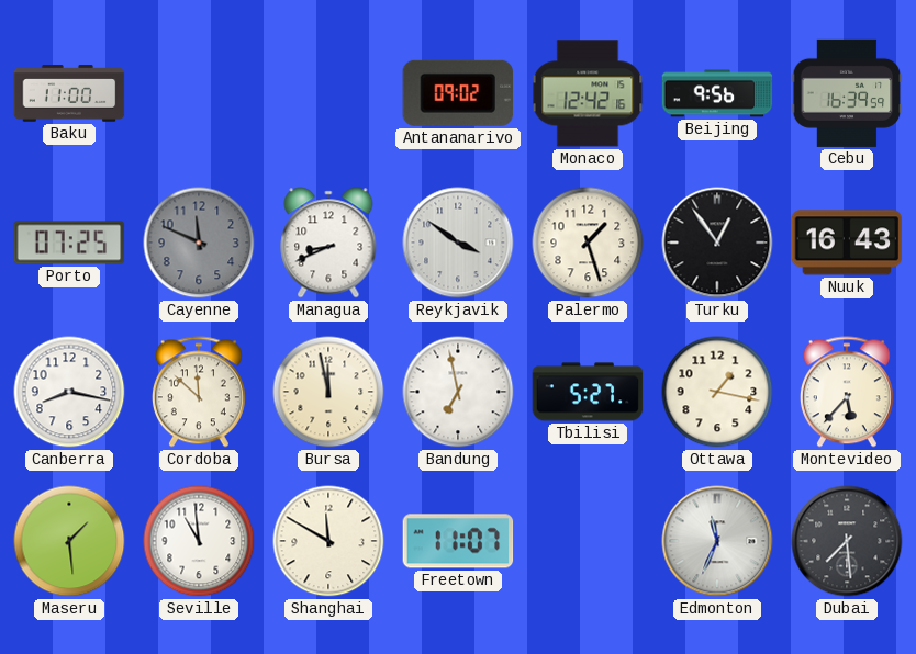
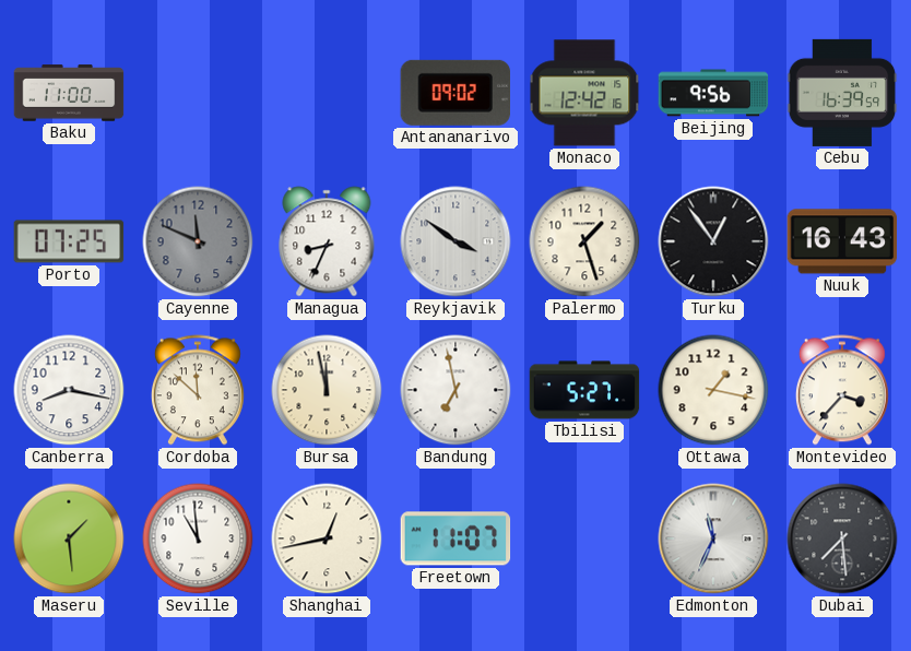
Managua: 8:41 -> 8:34 (327, 241)
Montevideo: 5:37 -> 3:37 (842, 390)
Shanghai: 11:50 -> 12:43 (327, 538)
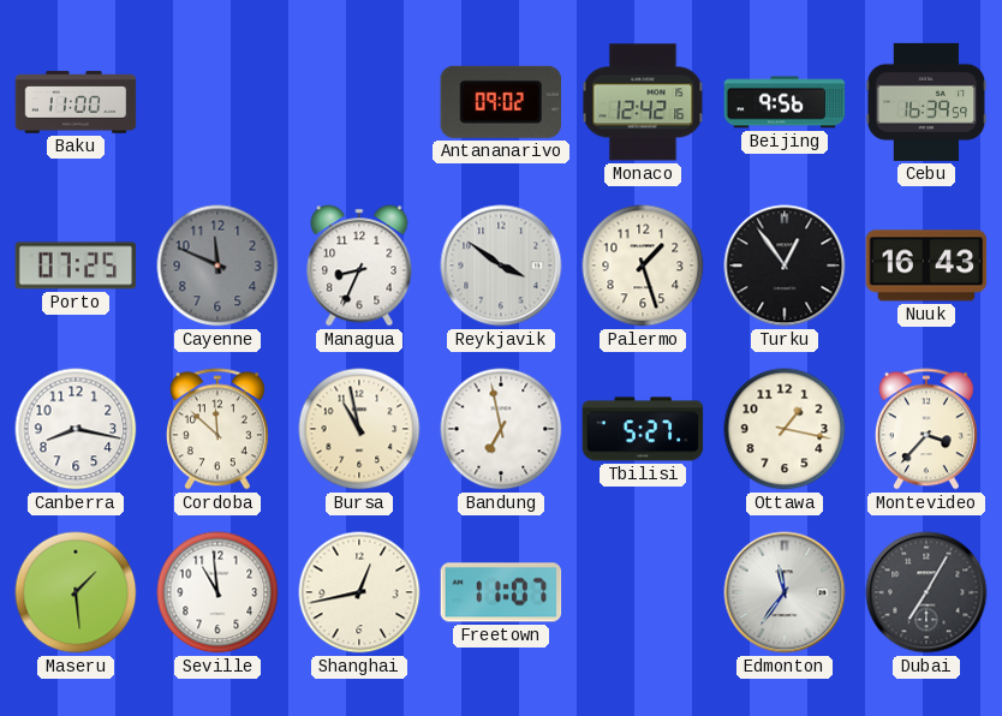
Bursa: 11:58 -> 10:58 (359, 429)
Edmonton: 11:34 -> 11:36 (785, 592)
Dubai: 7:29 -> 7:05 (926, 592)
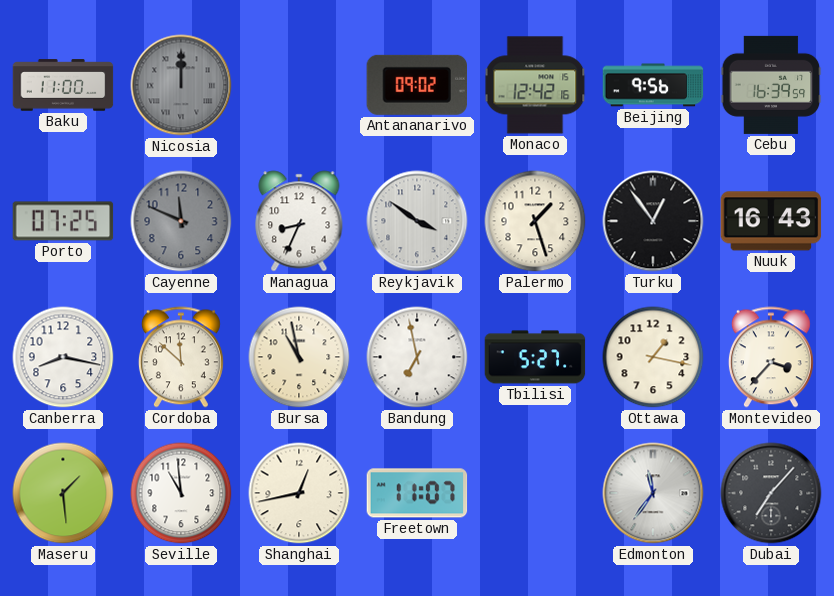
Nicosia: none -> 12:00 (181, 85)
Dubai: 7:05 -> 7:07 (771, 493)
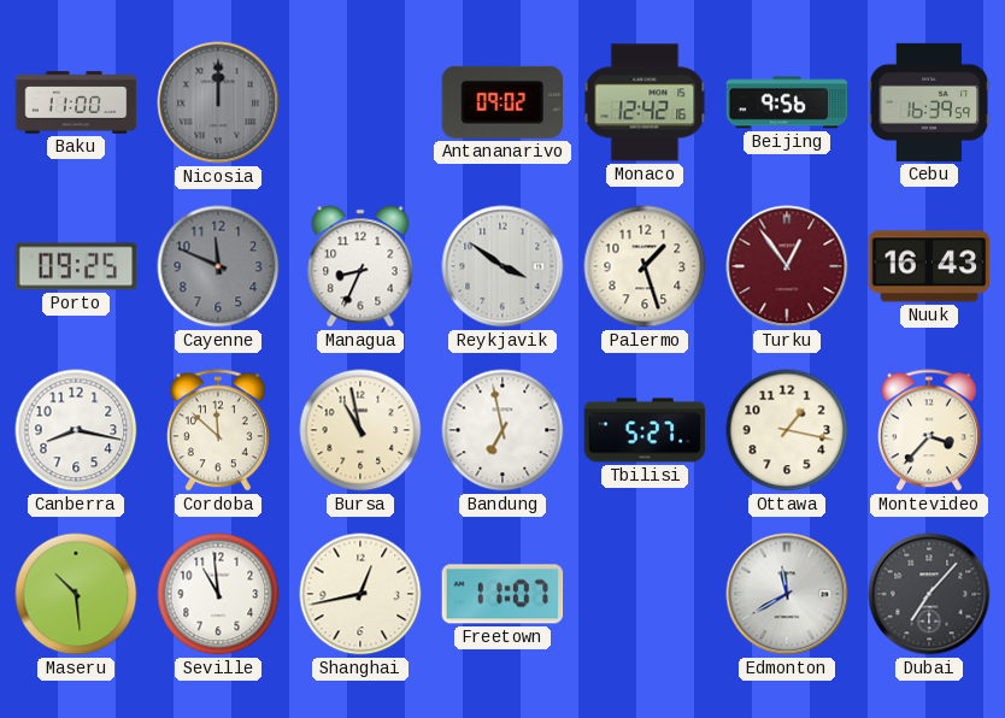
Porto: 07:25 -> 09:25 (76, 266)
Turku dial: black -> burgundy (787, 266)
Maseru: 1:29 -> 10:29 (76, 594)
Edmonton: 11:36 -> 11:40 (787, 594)
